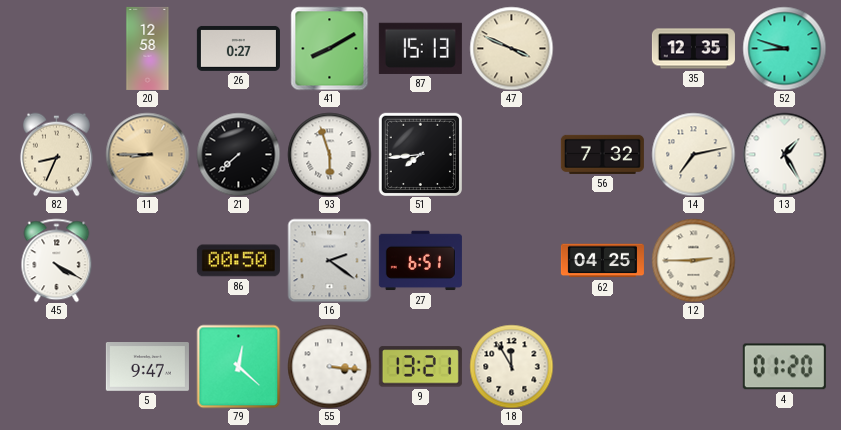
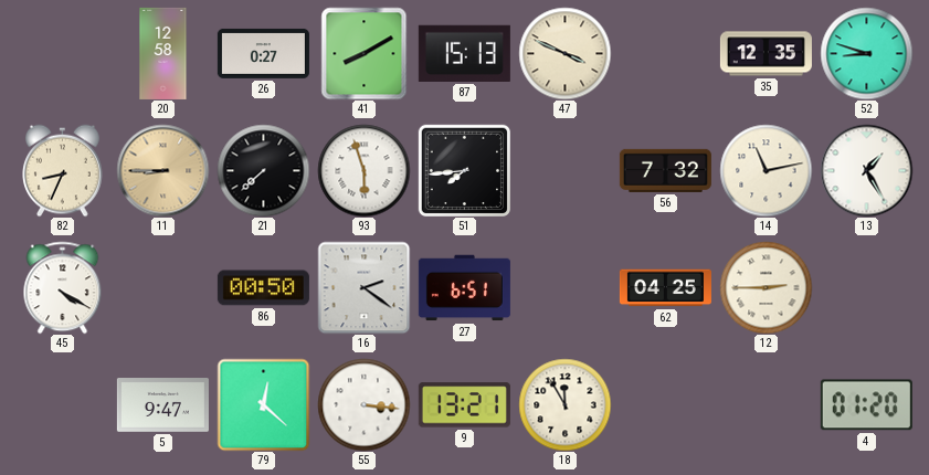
14: 7:13 -> 11:13 (766, 170)
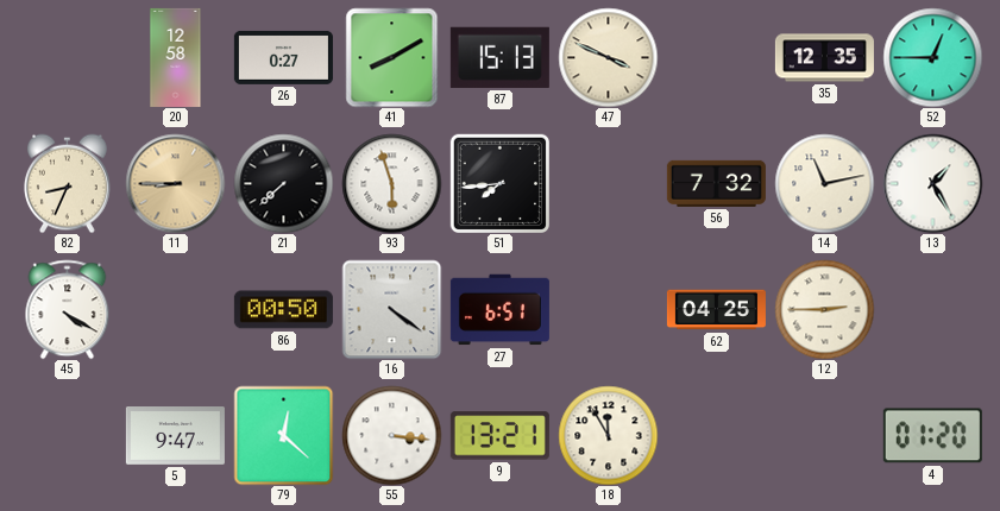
52: 8:48 -> 12:45 (932, 57)
16: 2:21 -> 4:21 (391, 309)
